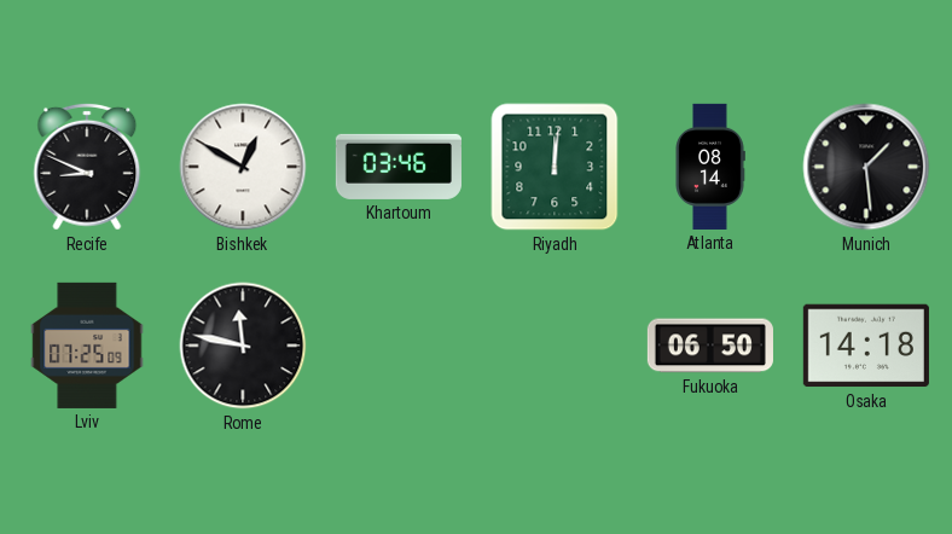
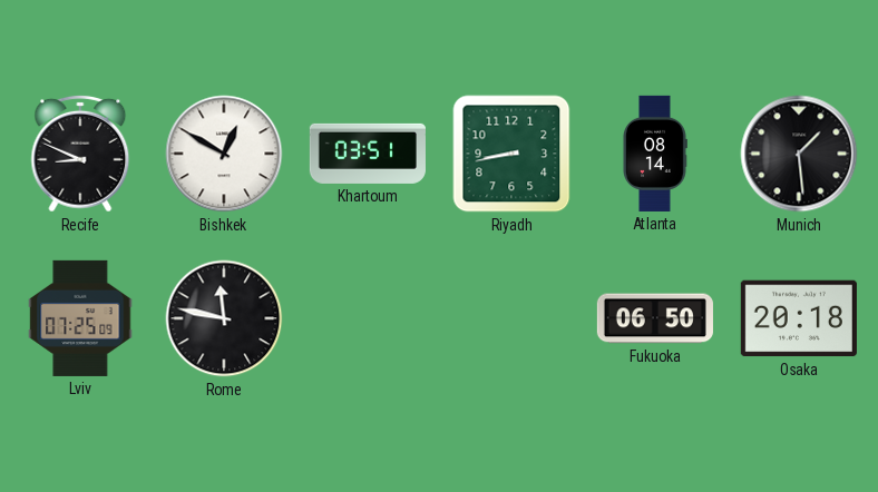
Khartoum: 03:46 -> 03:51 (368, 154)
Riyadh: 12:01 -> 8:43 (511, 154)
Osaka: 14:18 -> 20:18 (799, 318)
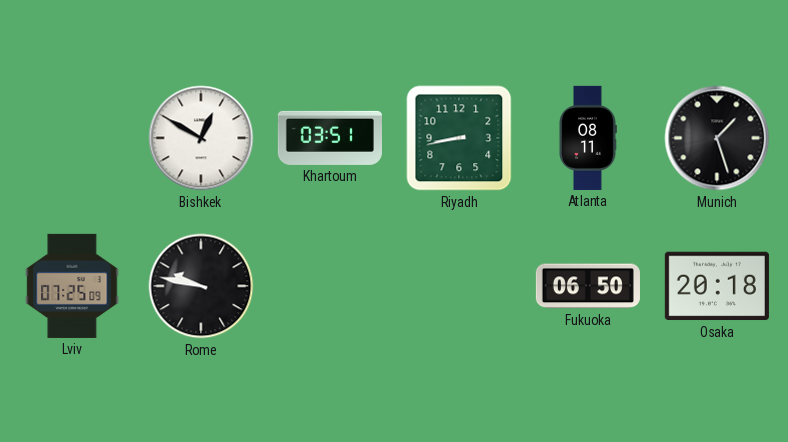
Recife: 8:49 -> none (80, 154)
Atlanta: 08:14 -> 08:11 (588, 138)
Munich: 1:29 -> 1:27 (717, 138)
Rome: 11:47 -> 9:47 (201, 286)
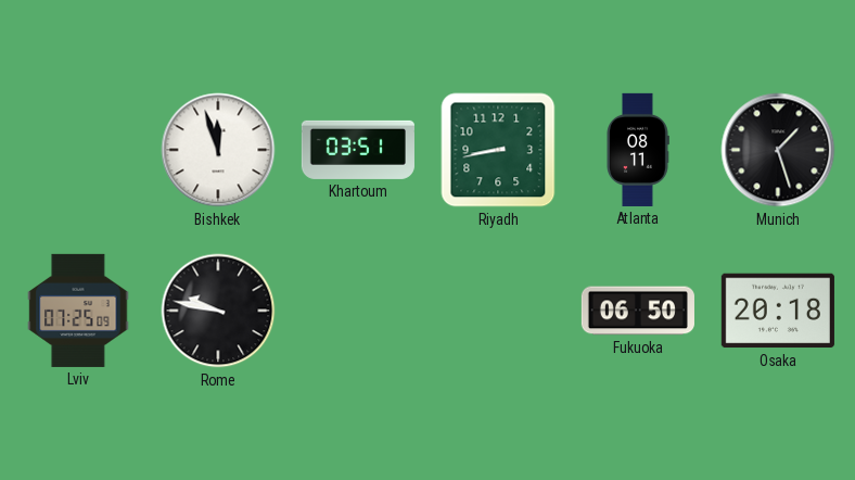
Bishkek: 12:50 -> 11:57 (218, 150)
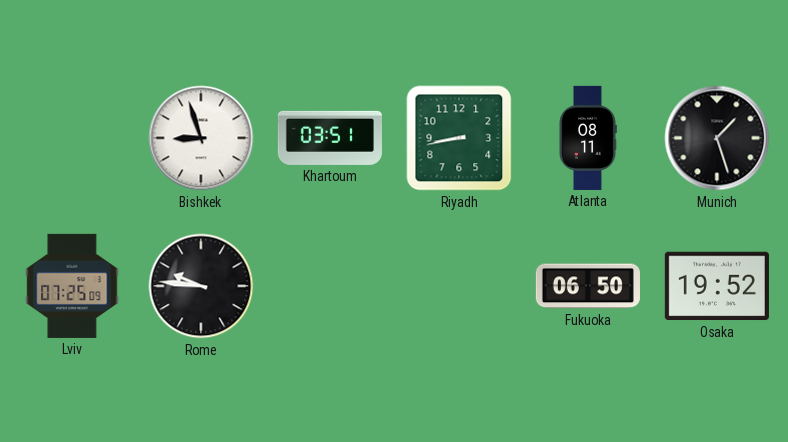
Bishkek: 11:57 -> 8:57 (201, 138)
Rome: 9:47 -> 9:46 (201, 286)
Osaka: 20:18 -> 19:52 (717, 286)
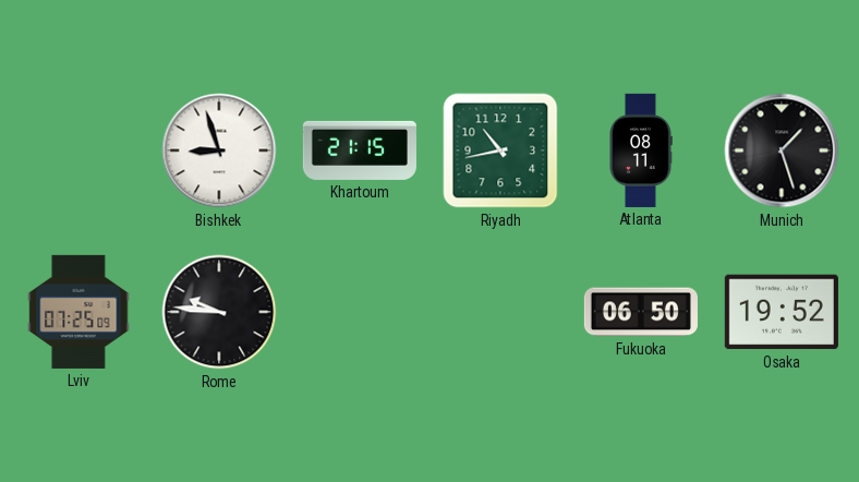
Khartoum: 03:51 -> 21:15 (360, 150)
Riyadh: 8:43 -> 10:43 (500, 150)
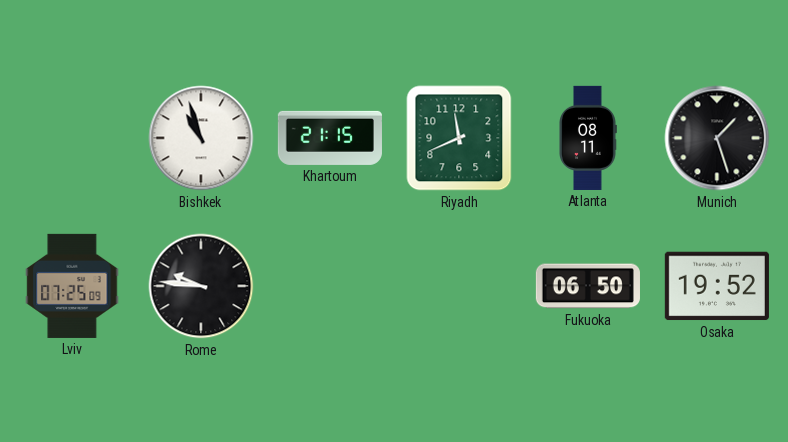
Bishkek: 8:57 -> 10:57 (201, 138)
Riyadh: 10:43 -> 11:41 (459, 138)
